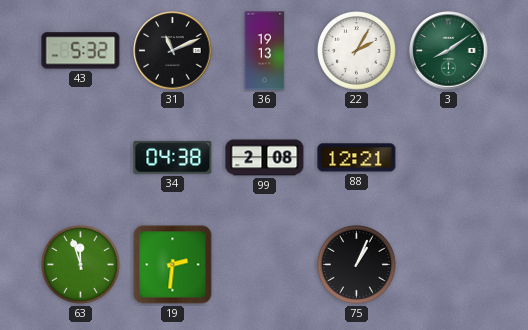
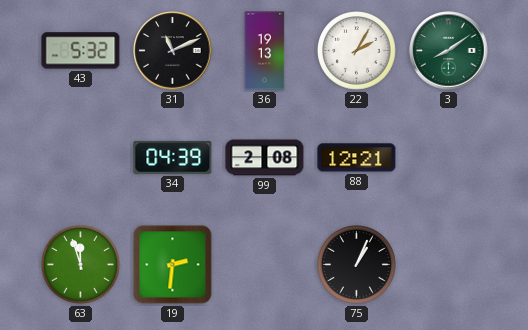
34: 04:38 -> 04:39 (173, 157)
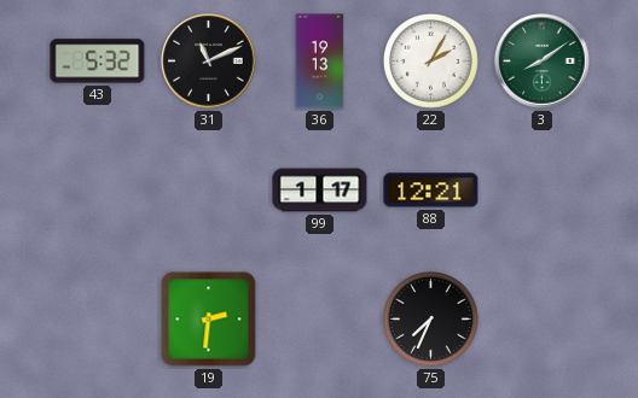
34: 04:39 -> none (173, 157)
99: 2:08 -> 1:17 (320, 191)
63: 11:57 -> none (81, 265)
75: 1:04 -> 7:34 (431, 320)
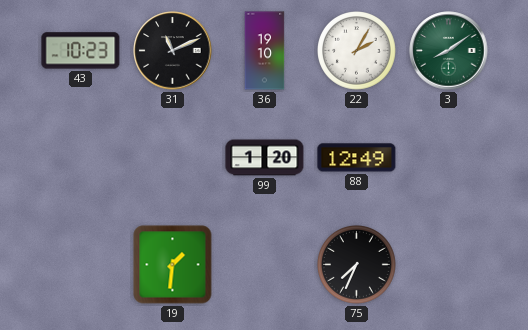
43: 5:32 -> 10:23 (81, 51)
36: 19:13 -> 19:10 (265, 51)
99: 1:17 -> 1:20 (265, 158)
88: 12:21 -> 12:49 (357, 158)
19: 2:31 -> 1:31 (173, 265)
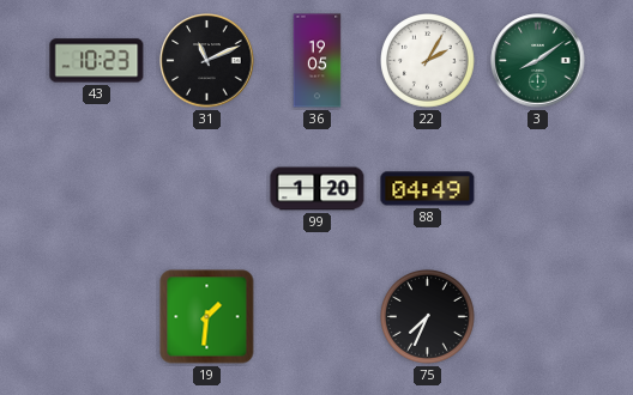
36: 19:10 -> 19:05 (318, 61)
88: 12:49 -> 04:49 (428, 189)
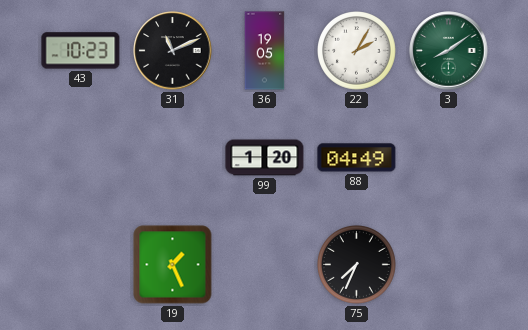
19: 1:31 -> 1:26 (173, 265)
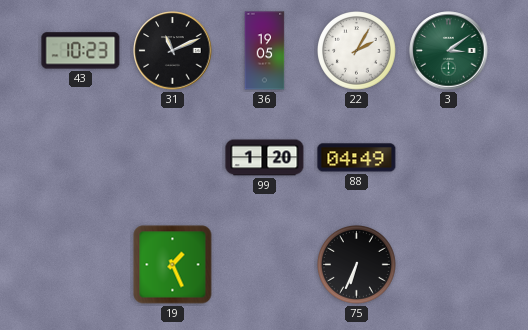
3: 8:09 -> 3:09 (449, 51)
75: 7:34 -> 6:34 (357, 265)
